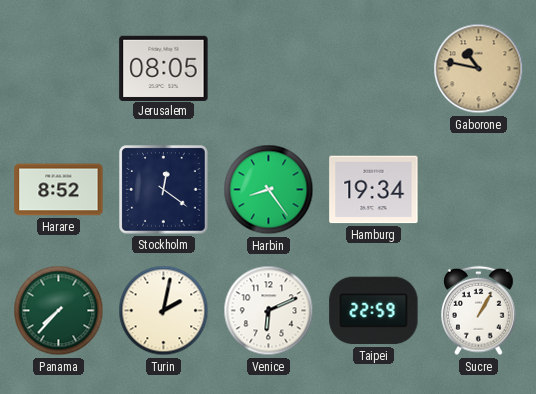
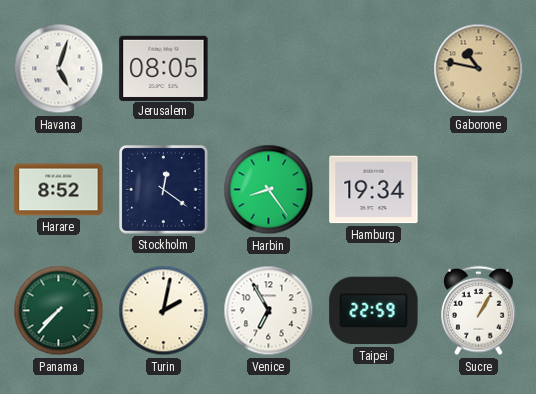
Havana: none -> 5:03 (59, 69)
Venice: 6:11 -> 6:55 (269, 311)
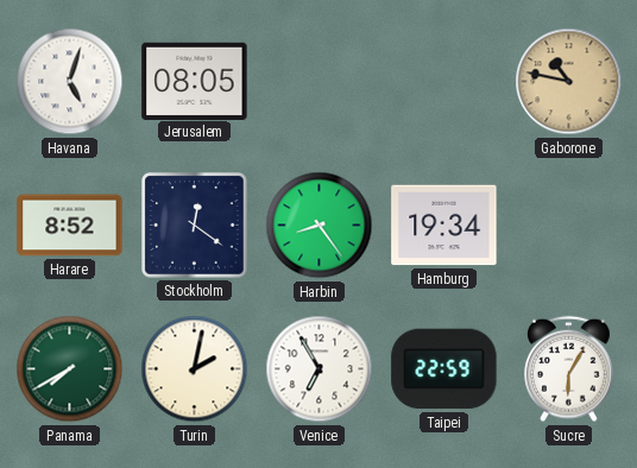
Panama: 7:37 -> 7:40 (70, 369)
Sucre: 1:05 -> 6:05 (569, 369)
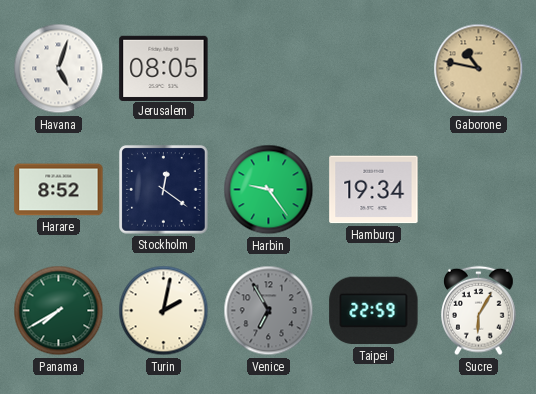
Harbin: 8:24 -> 9:24 (269, 190)
Venice dial: white -> grey (269, 311)
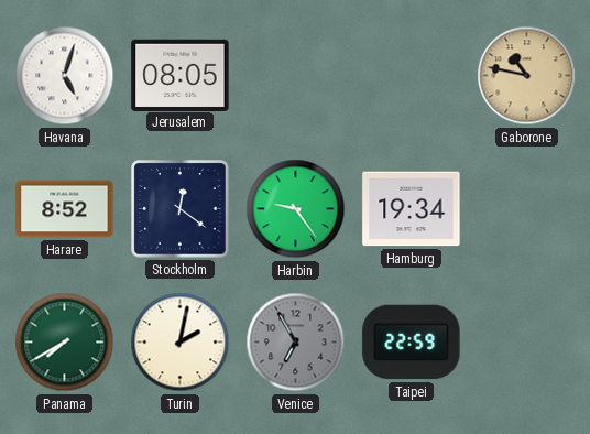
Sucre: 6:05 -> none (479, 311)
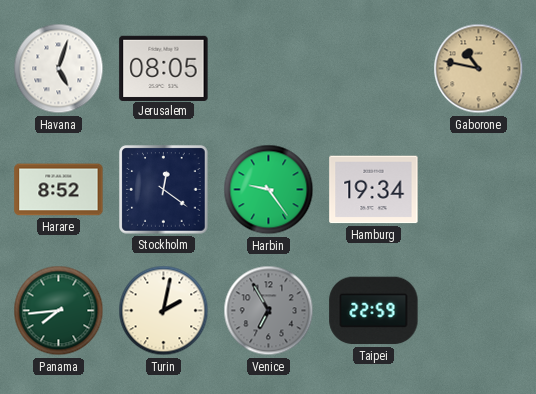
Panama: 7:40 -> 7:44 (59, 311)
